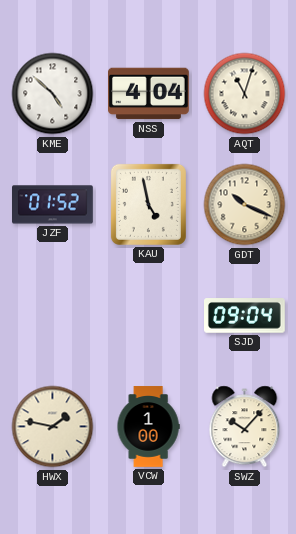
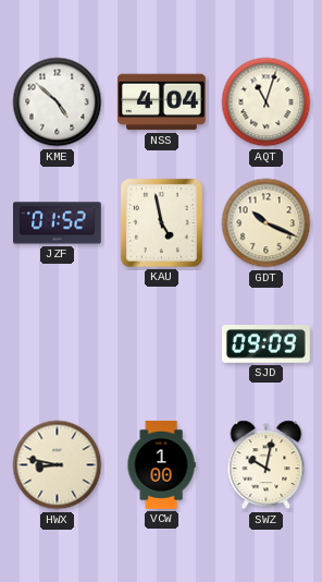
SJD: 09:04 -> 09:09 (267, 344)
HWX: 1:47 -> 8:47 (58, 465)
SWZ: 10:07 -> 10:02 (267, 465)
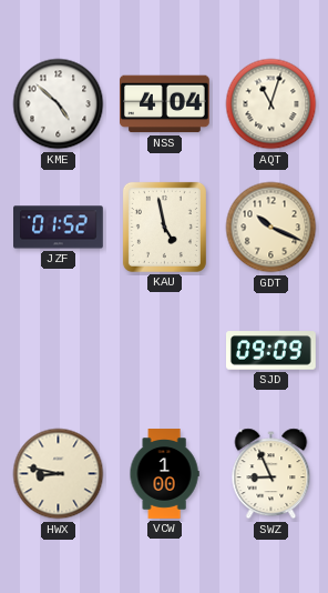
SWZ: 10:02 -> 8:56 (271, 474)
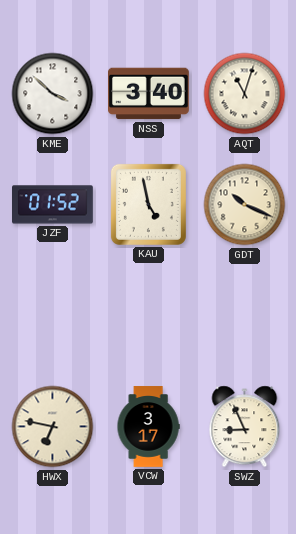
KME: 4:52 -> 3:52 (53, 94)
NSS: 4:04 -> 3:40 (149, 94)
SJD: 09:09 -> none (271, 351)
HWX: 8:47 -> 6:47 (53, 427)
VCW: 1:00 -> 3:17 (148, 427)
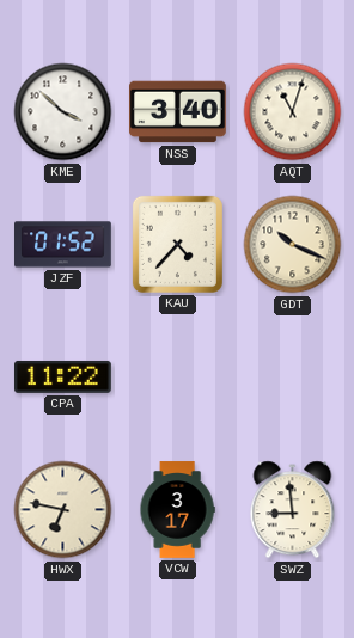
KAU: 4:58 -> 4:37 (177, 244)
CPA: none -> 11:22 (63, 376)
SWZ: 8:56 -> 8:59 (293, 510)
